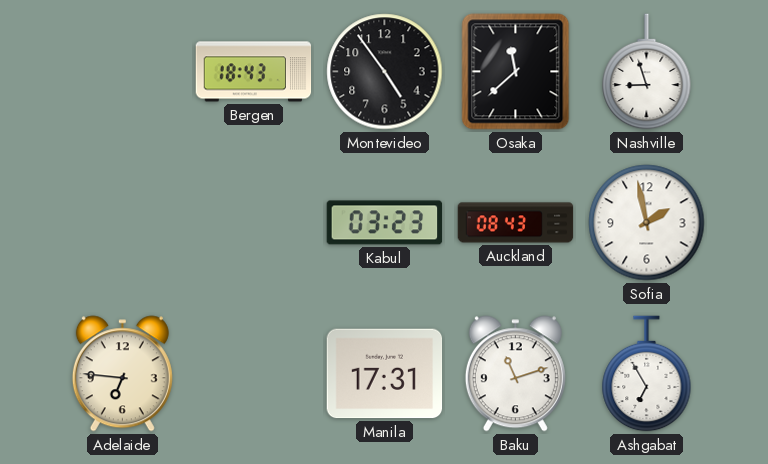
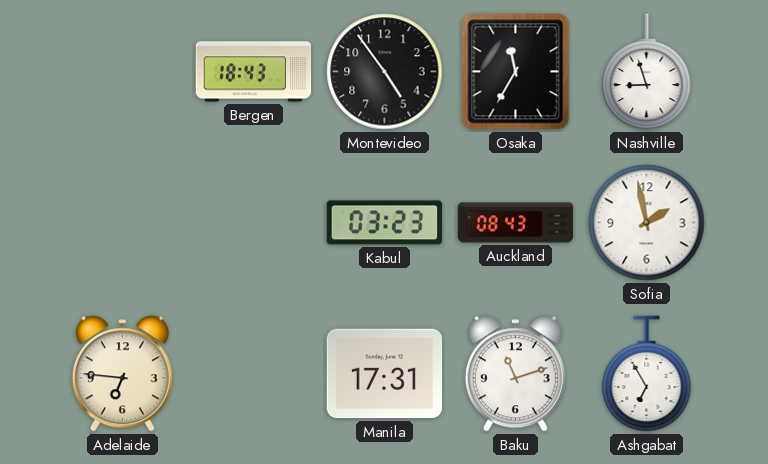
Osaka: 11:38 -> 11:35 (516, 72)
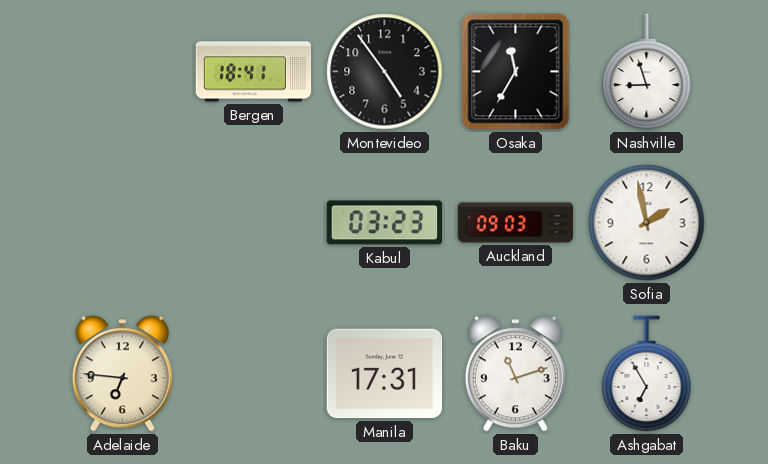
Bergen: 18:43 -> 18:41 (254, 72)
Auckland: 08:43 -> 09:03 (516, 223)
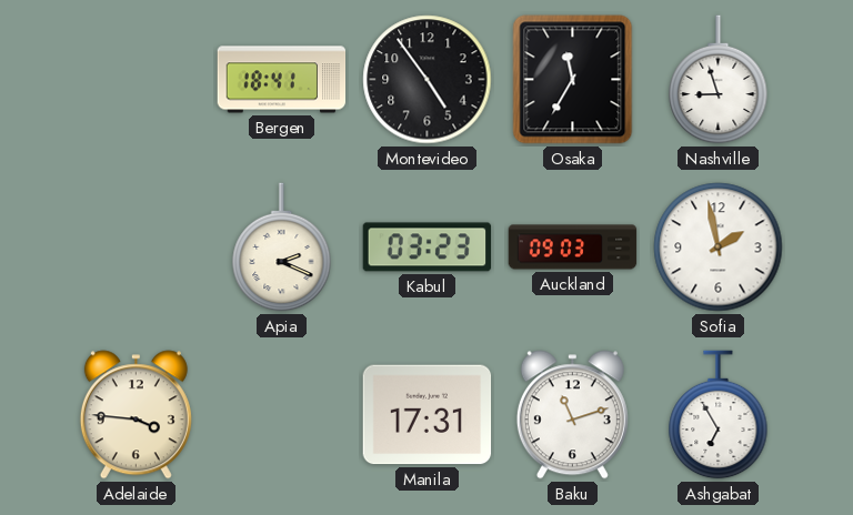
Apia: none -> 2:19 (282, 248)
Adelaide: 6:46 -> 3:46 (136, 415)
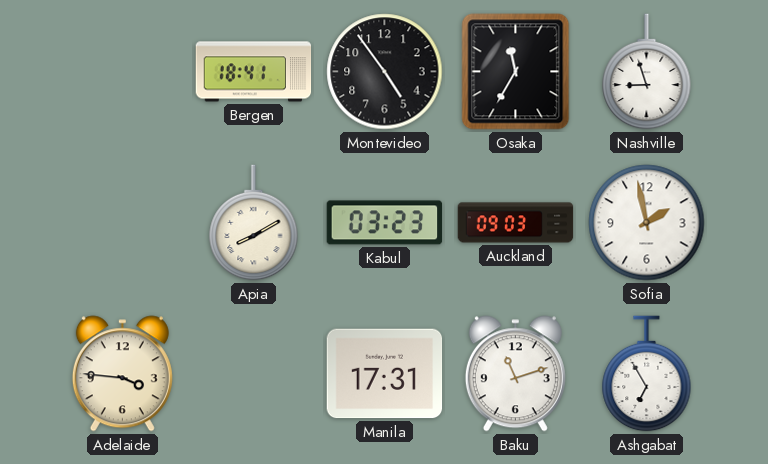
Apia: 2:19 -> 8:10 (254, 223)
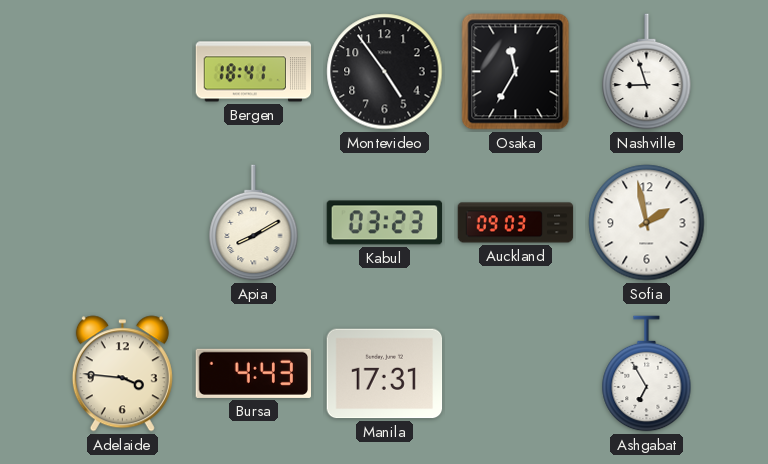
Bursa: none -> 4:43 (253, 373)
Baku: 11:12 -> none (515, 374)
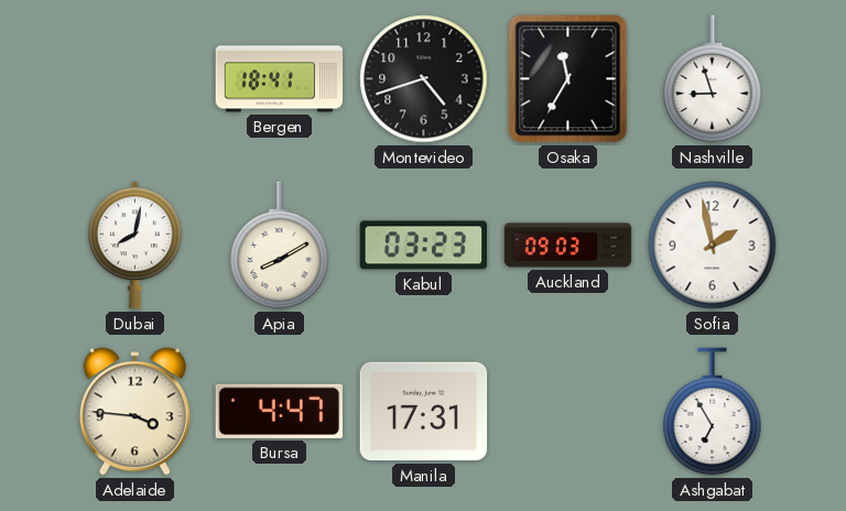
Montevideo: 4:54 -> 4:42 (424, 79)
Dubai: none -> 8:02 (135, 246)
Bursa: 4:43 -> 4:47 (279, 411)
